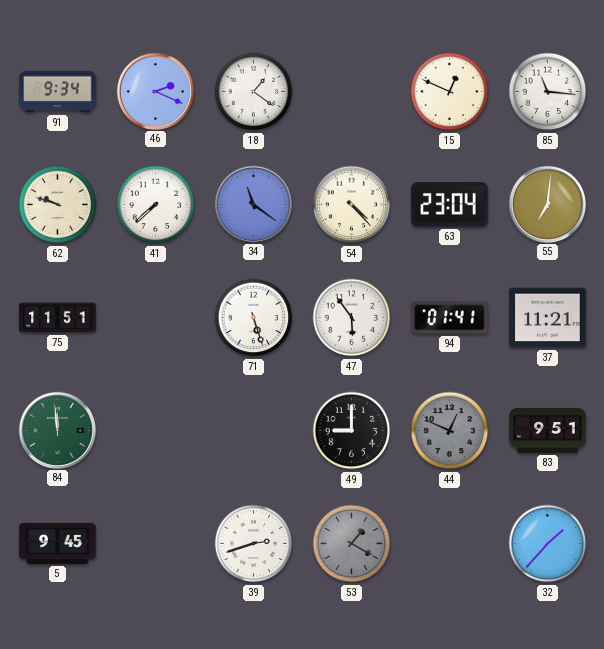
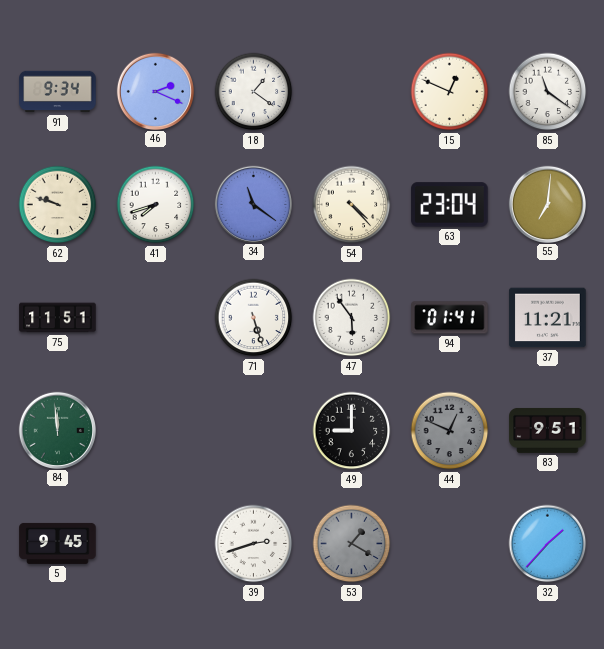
85: 11:16 -> 11:21 (548, 92)
41: 7:38 -> 7:42 (156, 205)
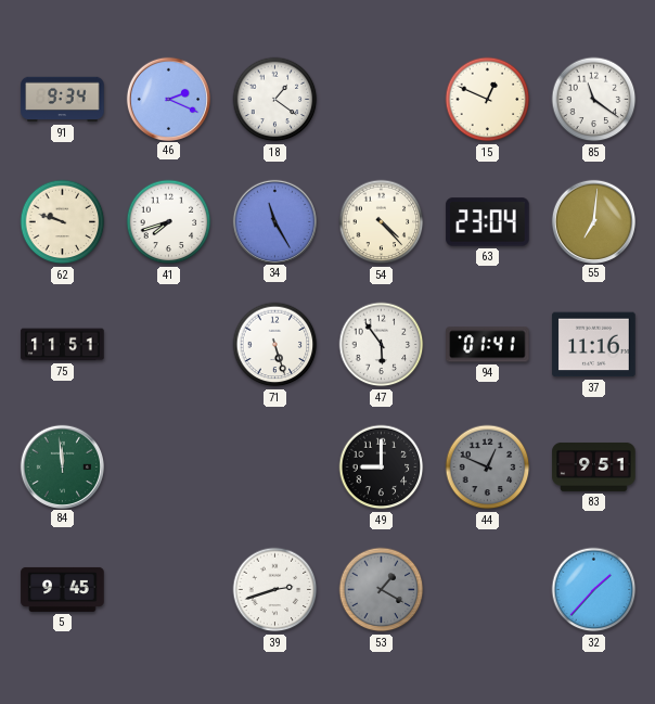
34: 11:21 -> 11:25 (274, 221)
37: 11:21 -> 11:16 (594, 345)
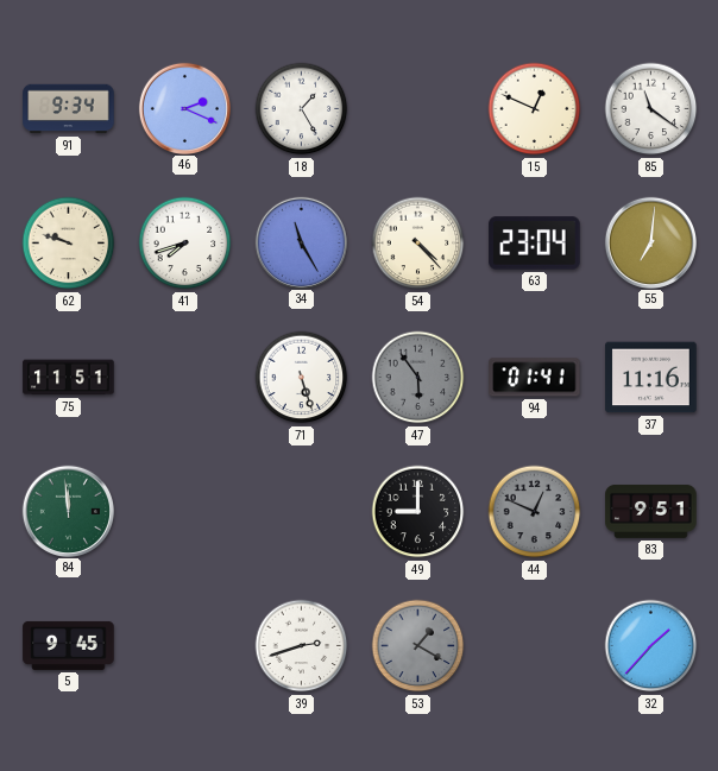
18: 1:21 -> 1:25 (302, 109)
47 dial: white -> grey (418, 378)
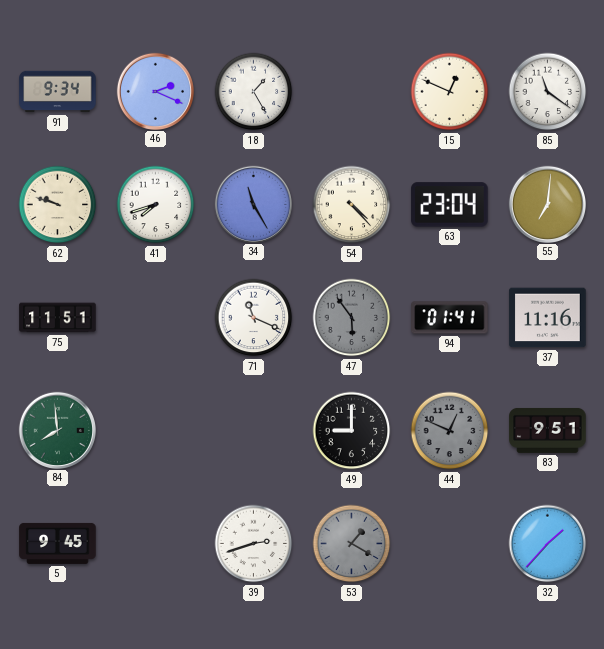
71: 5:27 -> 11:19 (254, 318)
84: 11:59 -> 7:59 (57, 430)
